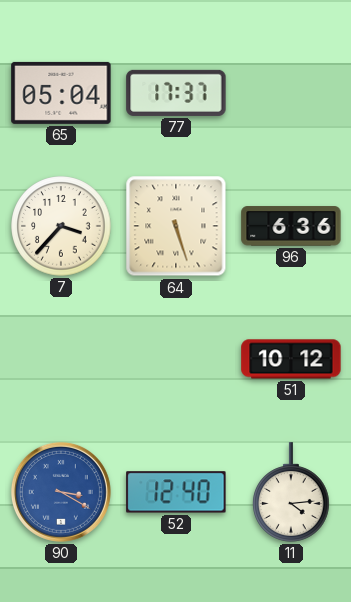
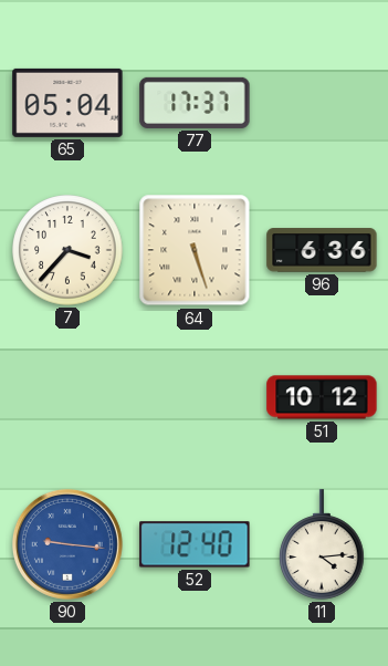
90: 3:20 -> 9:16 (67, 544)
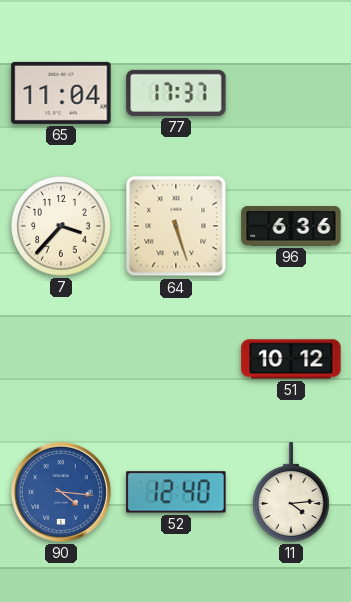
65: 05:04 -> 11:04 (61, 93)
90: 9:16 -> 4:16 (61, 492)
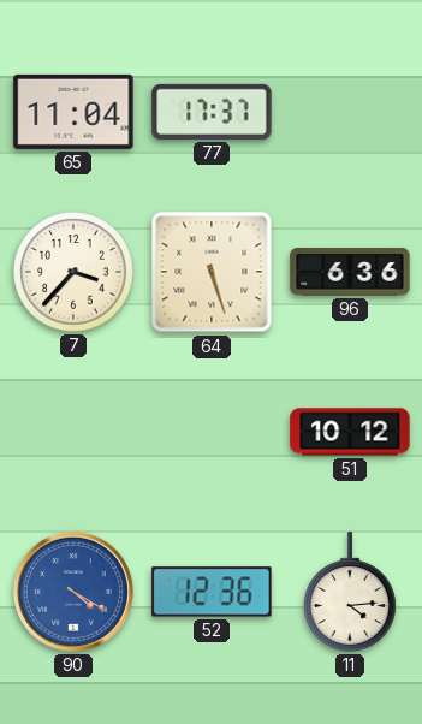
90: 4:16 -> 4:20 (73, 592)
52: 12:40 -> 12:36 (212, 592)
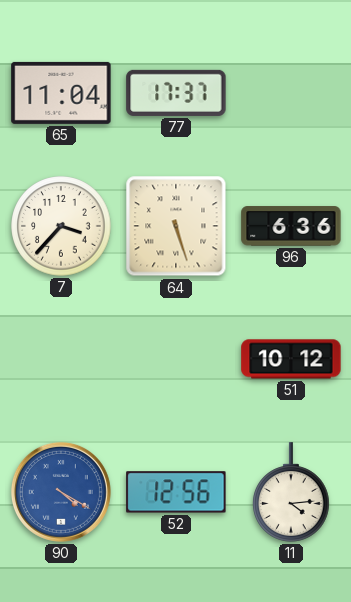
52: 12:36 -> 12:56 (176, 492)
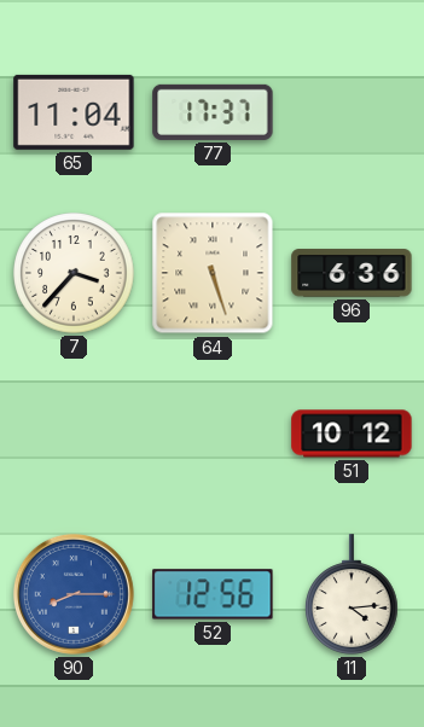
90: 4:20 -> 8:15 (74, 594)
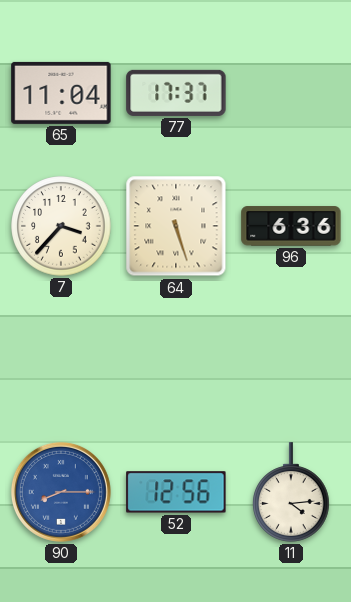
51: 10:12 -> none (352, 434)
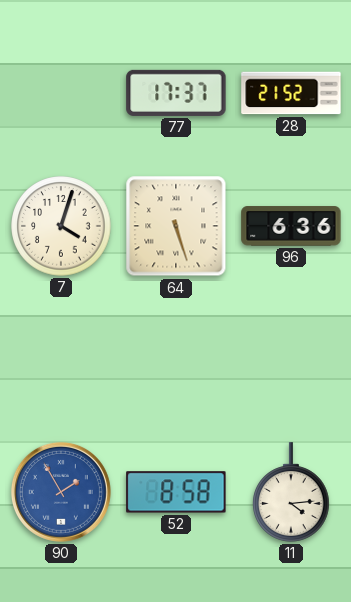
65: 11:04 -> none (61, 93)
28: none -> 21:52 (291, 93)
7: 3:37 -> 4:03 (61, 226)
90: 8:15 -> 1:55 (61, 492)
52: 12:56 -> 8:58 (176, 492)
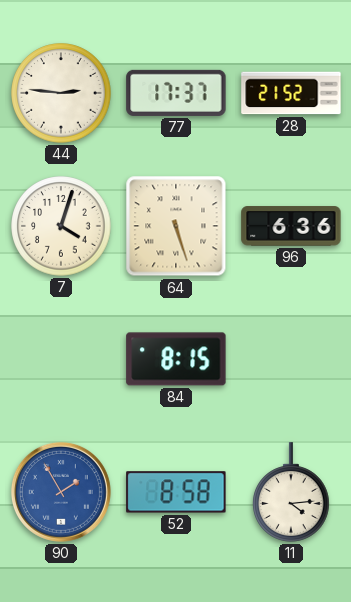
44: none -> 2:46 (61, 93)
84: none -> 8:15 (176, 359)
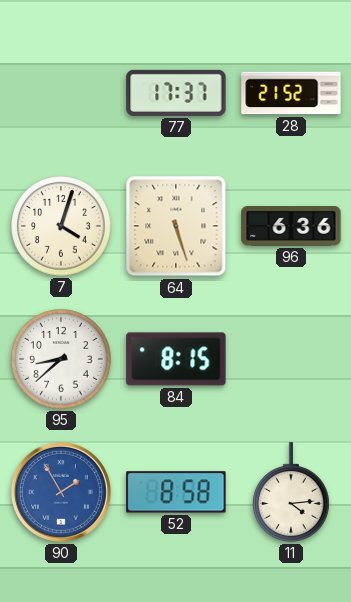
44: 2:46 -> none (61, 93)
95: none -> 8:38 (61, 359)
